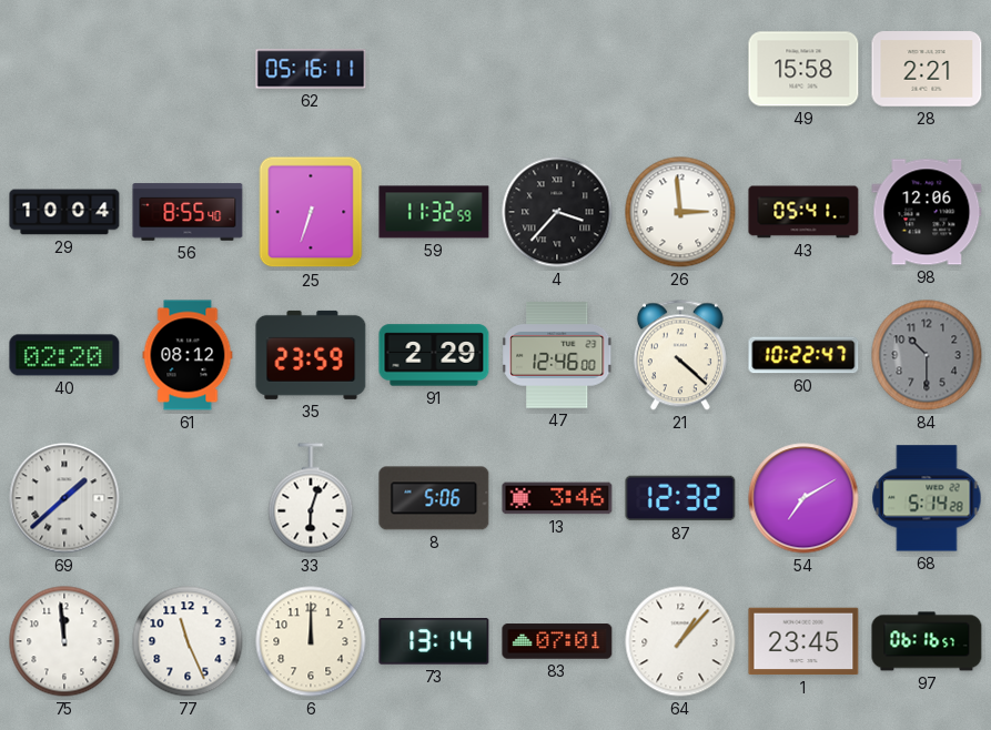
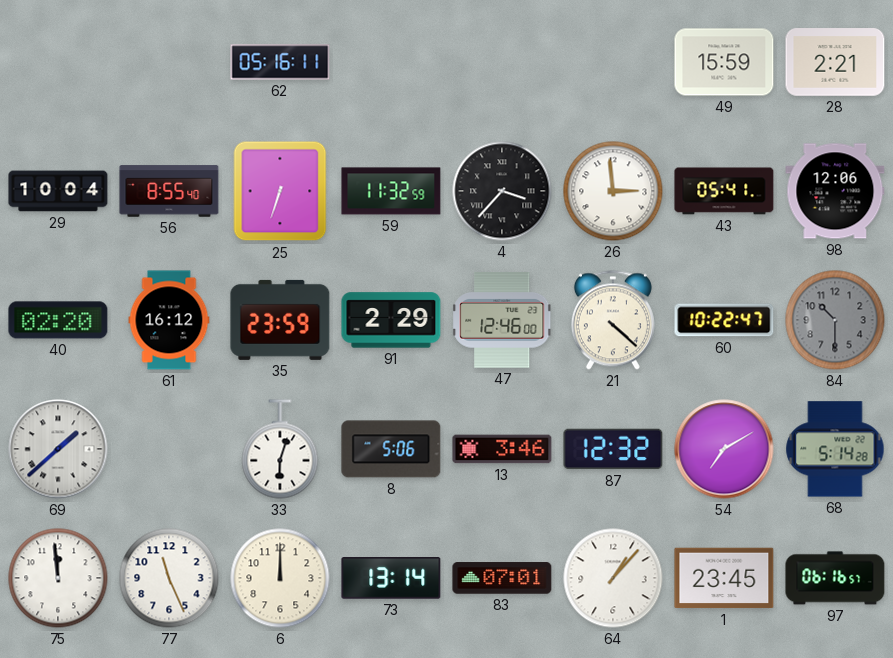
49: 15:58 -> 15:59 (724, 62)
61: 08:12 -> 16:12 (169, 320)
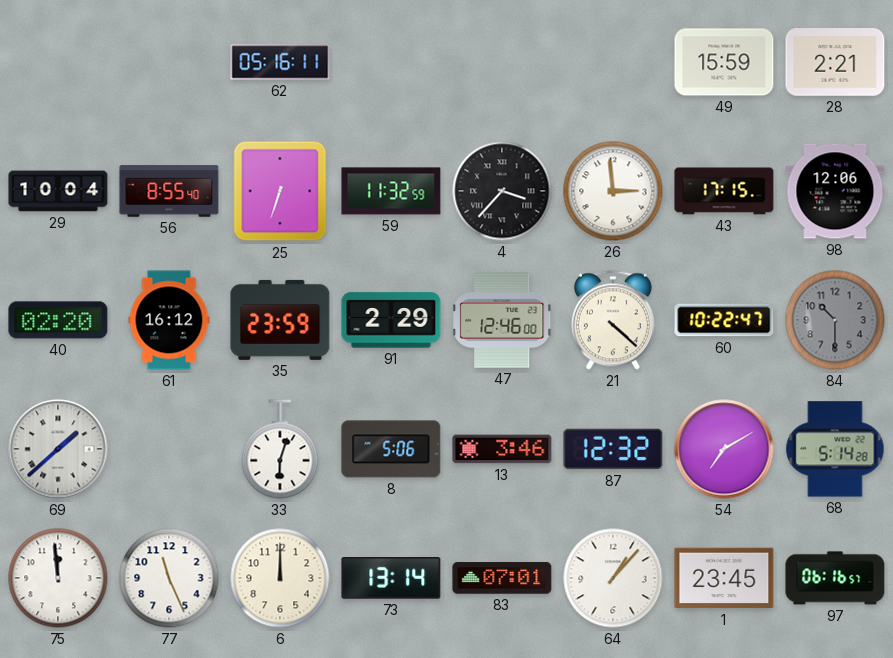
43: 05:41 -> 17:15 (724, 191)
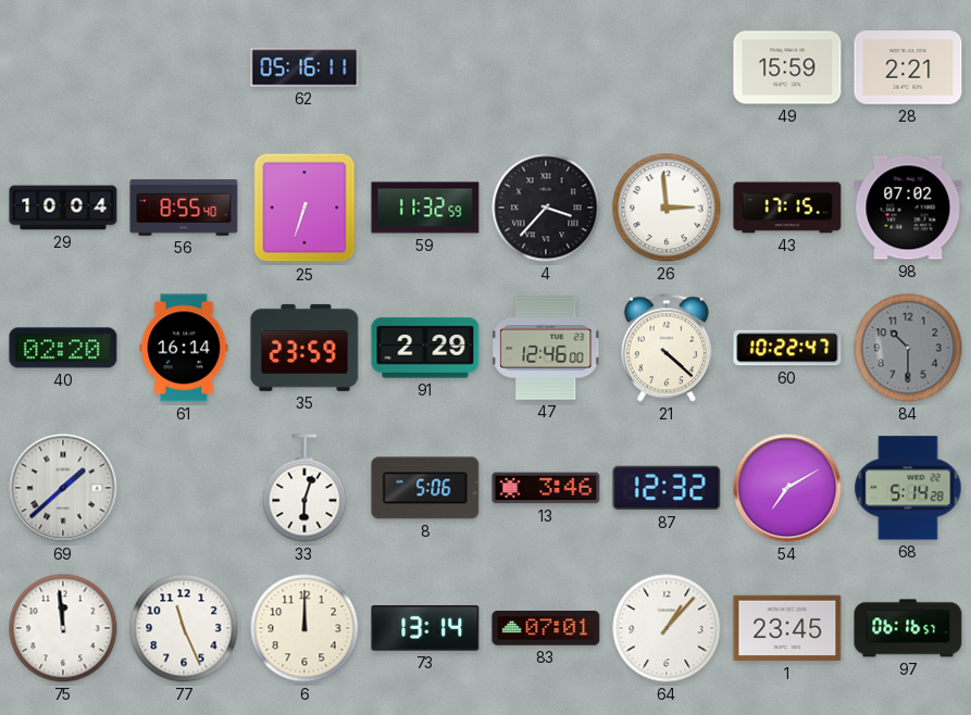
98: 12:06 -> 07:02 (908, 208)
61: 16:12 -> 16:14 (184, 348)
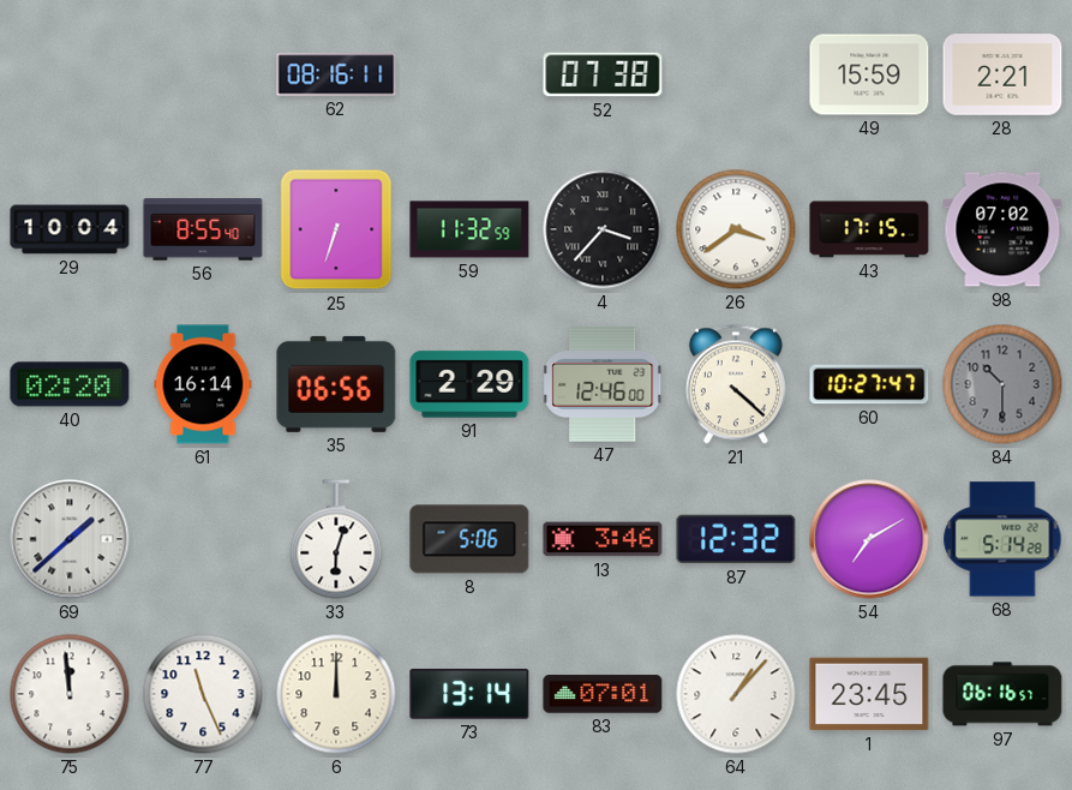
62: 05:16 -> 08:16 (336, 74)
52: none -> 07:38 (603, 74)
26: 2:59 -> 3:39 (736, 229)
35: 23:59 -> 06:56 (336, 384)
60: 10:22 -> 10:27 (869, 384)
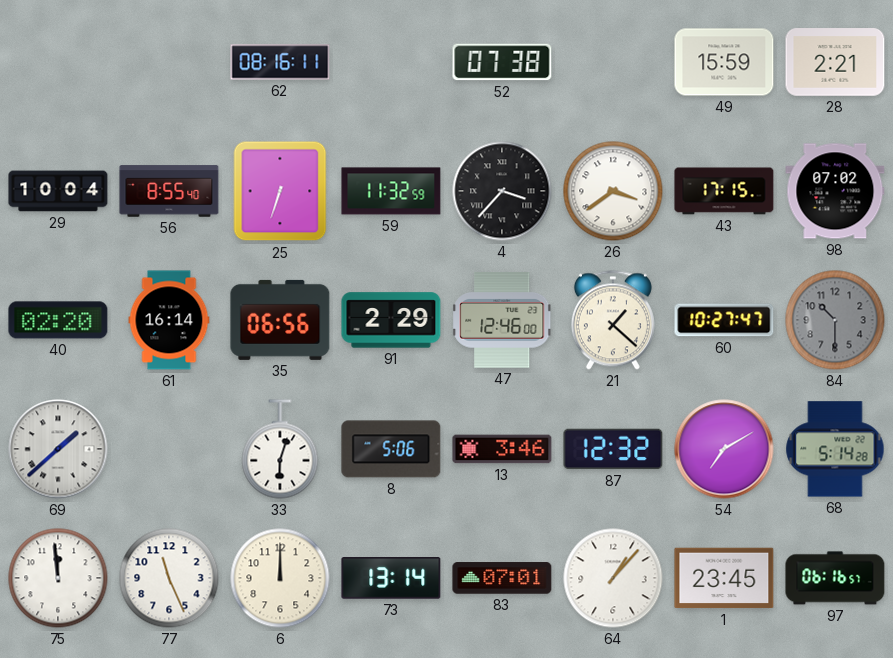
21: 4:22 -> 1:22 (613, 320)
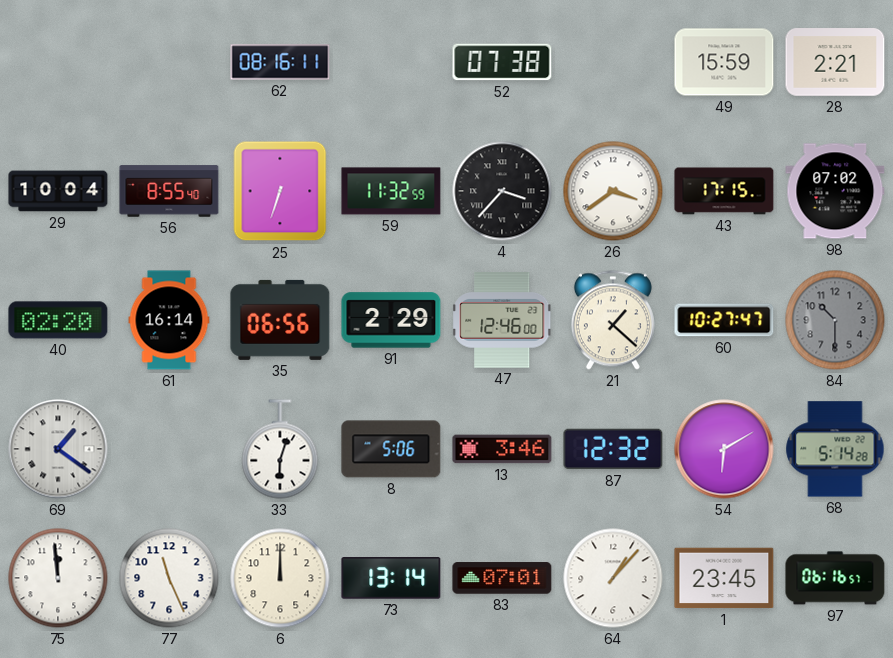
69: 1:38 -> 1:21 (58, 449)
54: 7:10 -> 6:10 (724, 449)
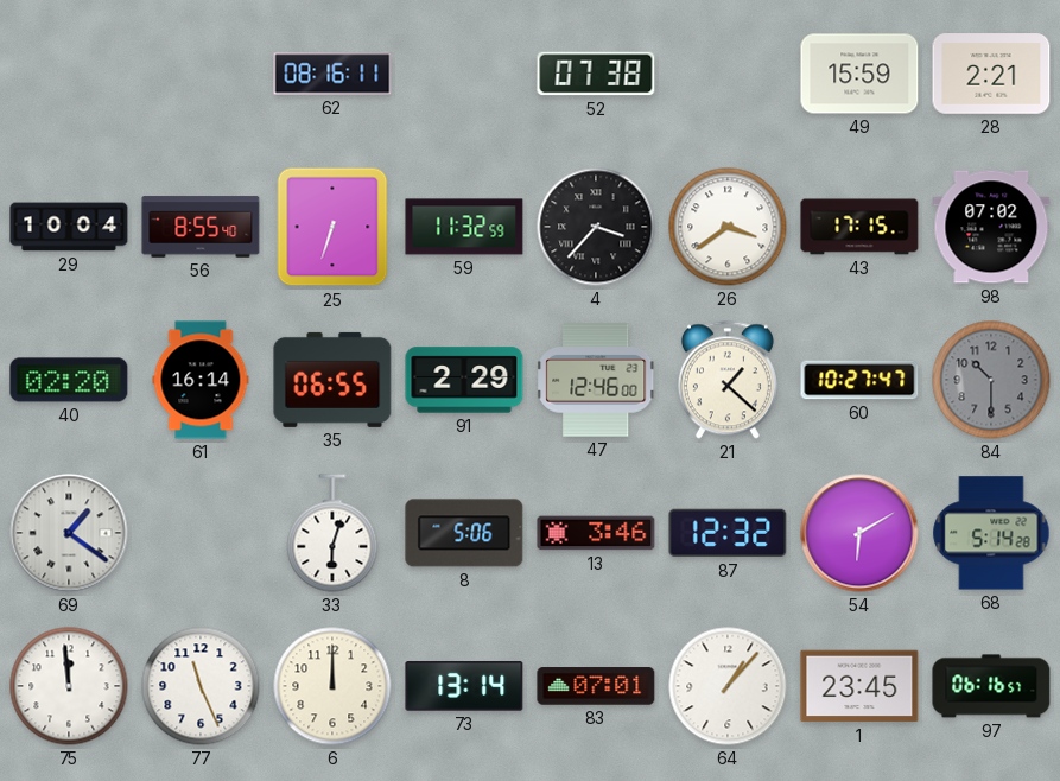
35: 06:56 -> 06:55 (332, 380)
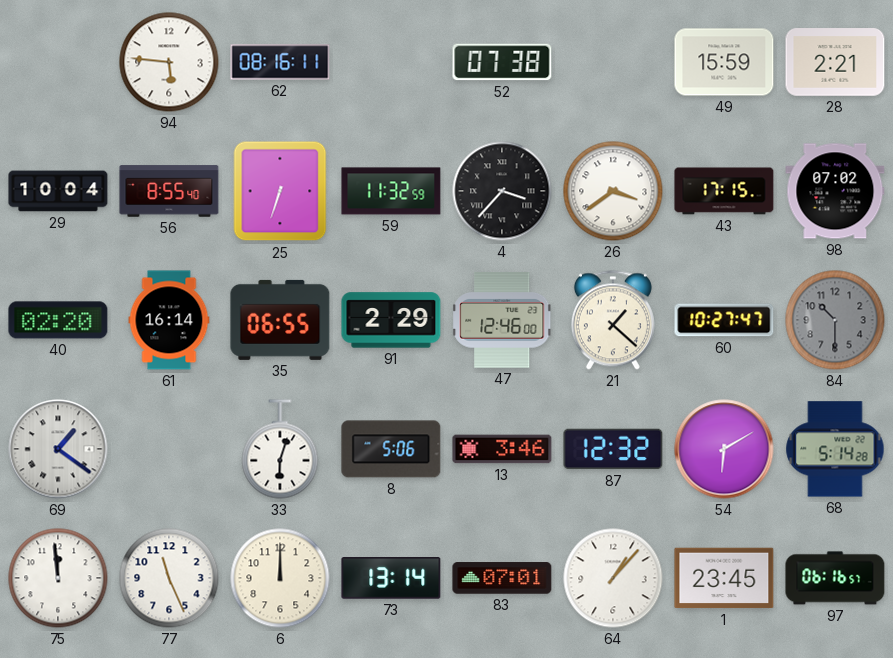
94: none -> 5:46 (169, 62)
